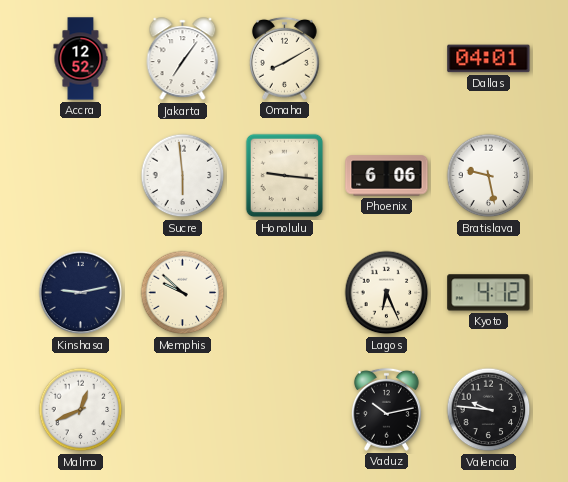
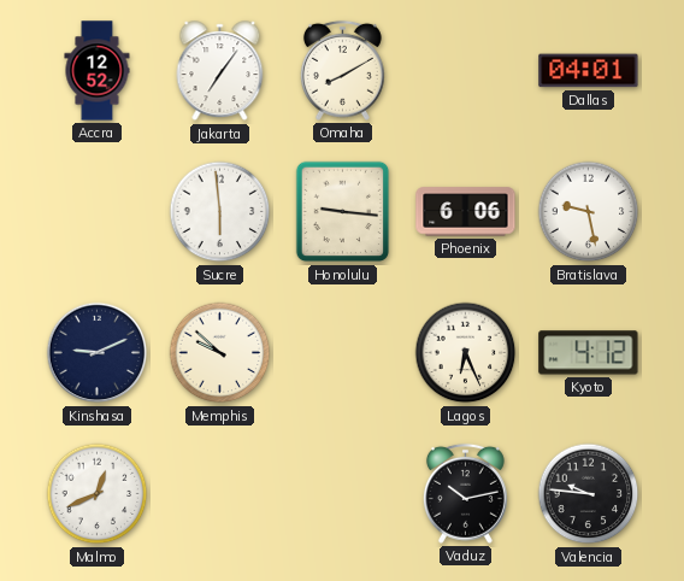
Kinshasa: 9:13 -> 9:11 (98, 353)
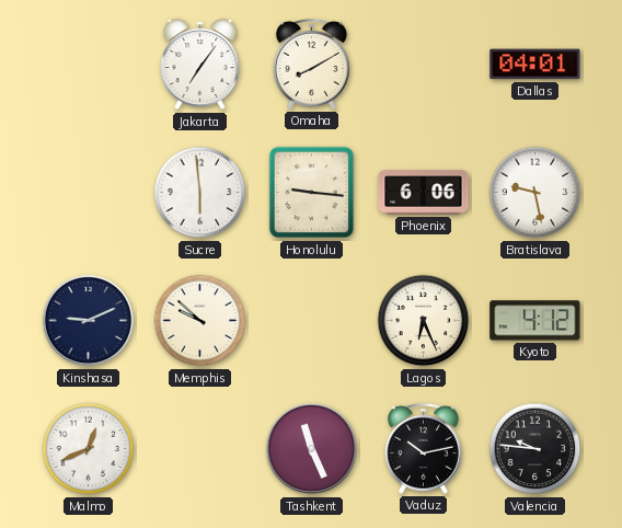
Accra: 12:52 -> none (98, 71)
Tashkent: none -> 11:26 (312, 449)
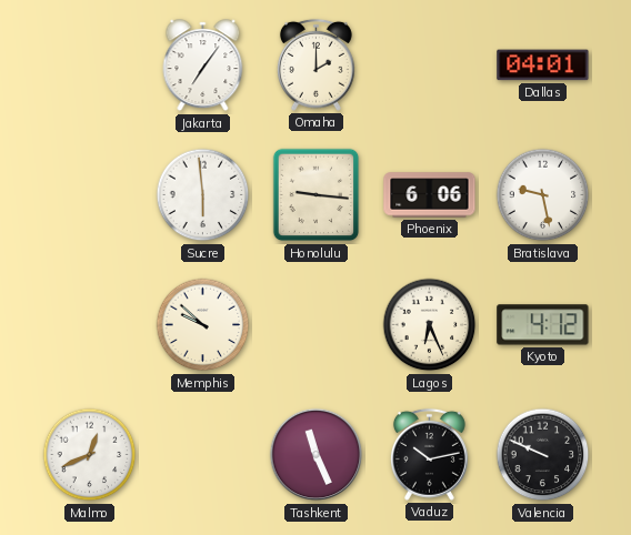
Omaha: 8:10 -> 2:00 (315, 64)
Kinshasa: 9:11 -> none (89, 321)
Valencia: 9:46 -> 9:49 (543, 455)
